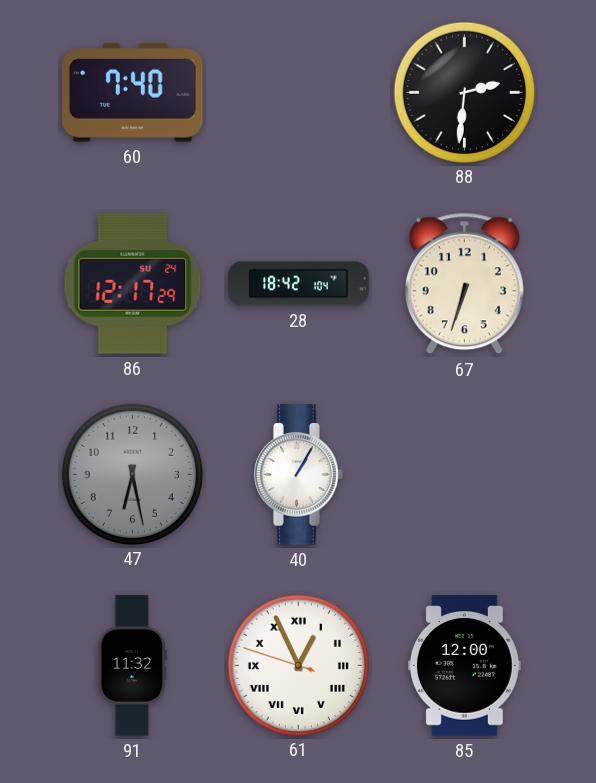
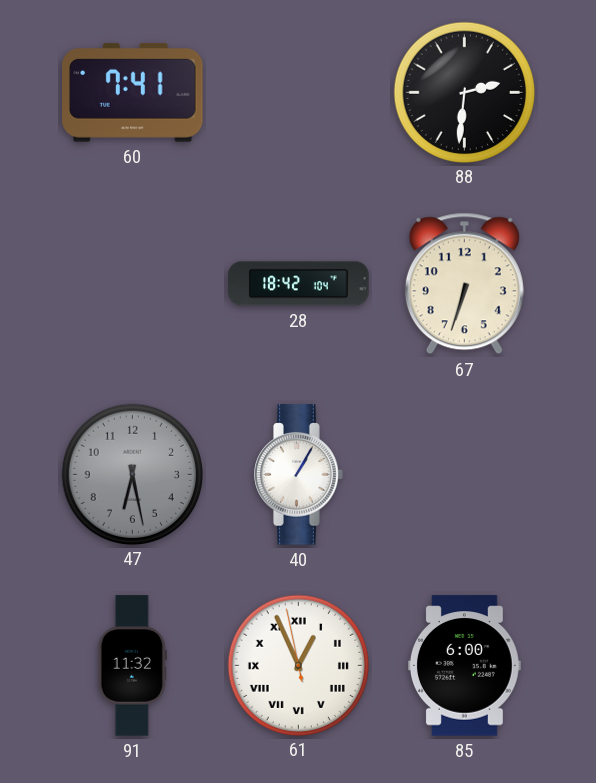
60: 7:40 -> 7:41 (133, 92)
86: 12:17 -> none (133, 284)
61: 12:55:48 -> 12:55:58 (298, 665)
85: 12:00 -> 6:00 (464, 666)
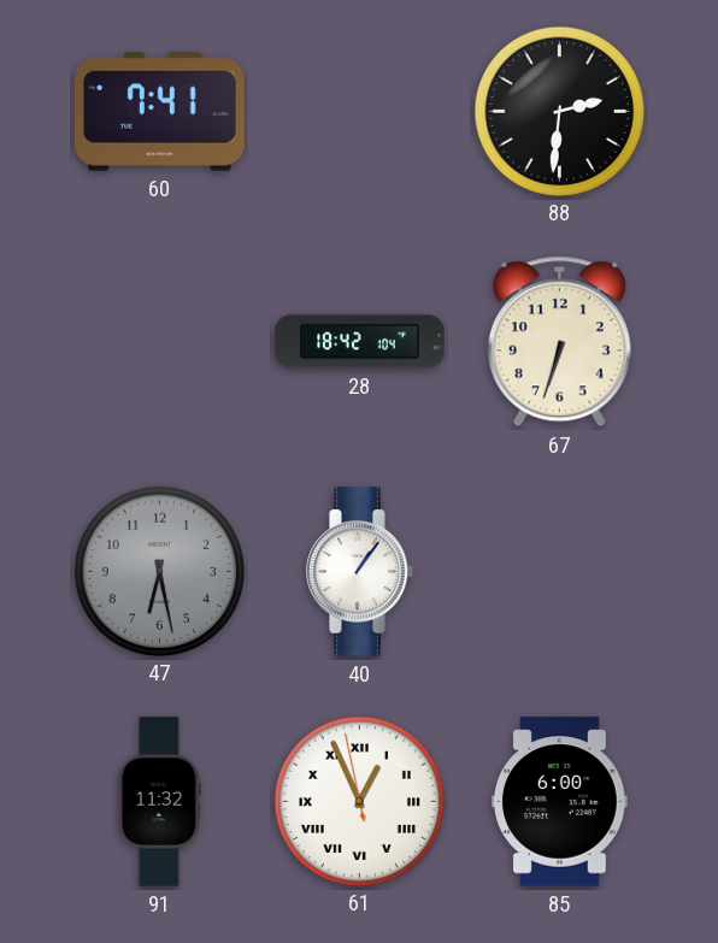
40: 1:05 -> 1:06 (360, 572)
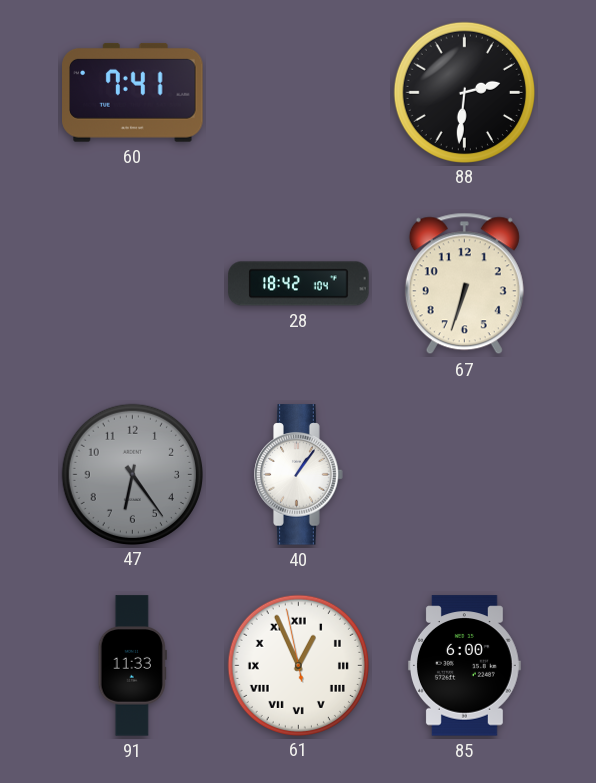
47: 6:28 -> 6:24 (132, 474)
91: 11:32 -> 11:33 (132, 666)
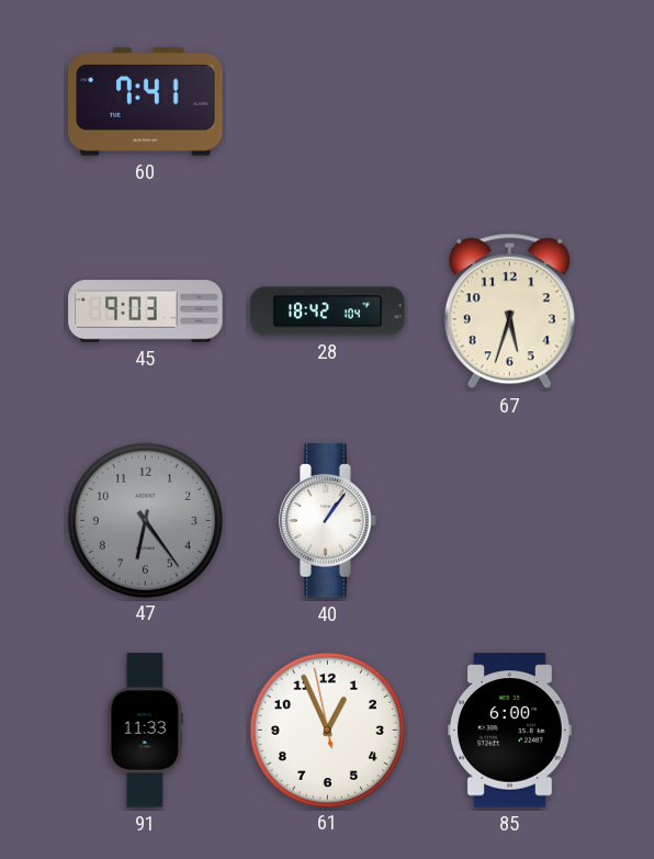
88: 2:31 -> none (464, 92)
45: none -> 9:03 (146, 312)
67: 6:33 -> 5:33 (509, 312)
61 numerals: Roman -> Arabic (327, 730)
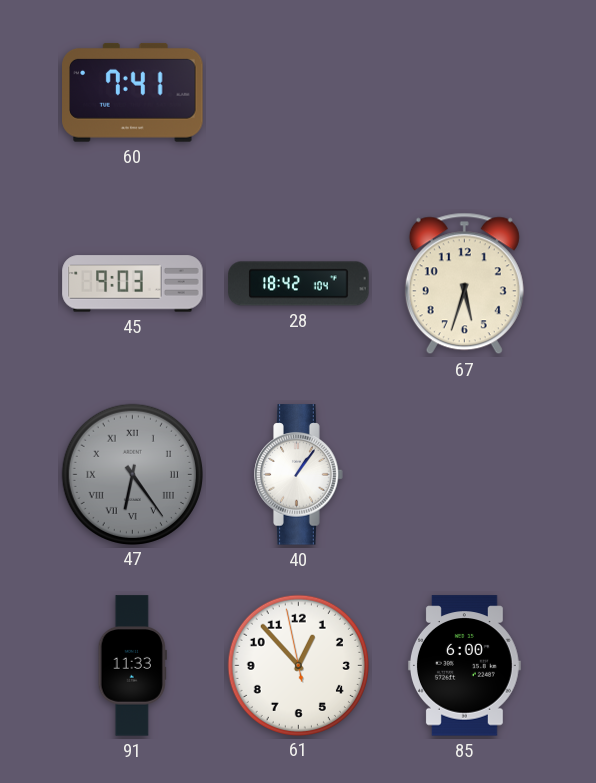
47 numerals: Arabic -> Roman (132, 474)
61: 12:55 -> 12:52 (298, 665)
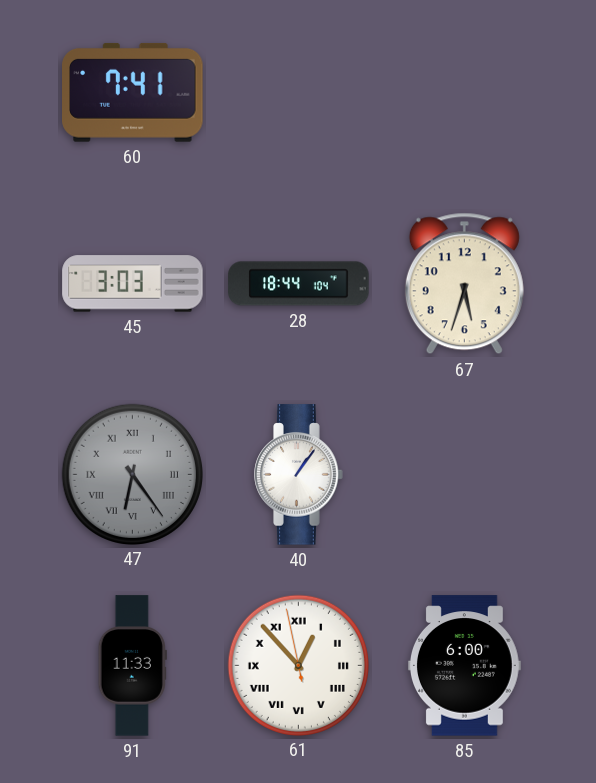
45: 9:03 -> 3:03 (133, 284)
28: 18:42 -> 18:44 (299, 284)
61 numerals: Arabic -> Roman (298, 665)
